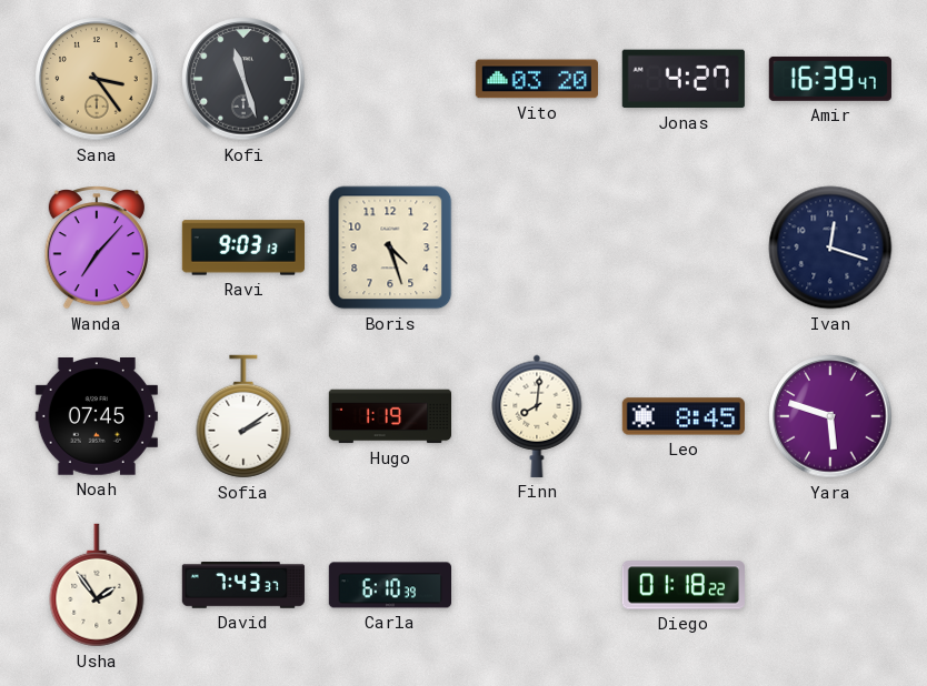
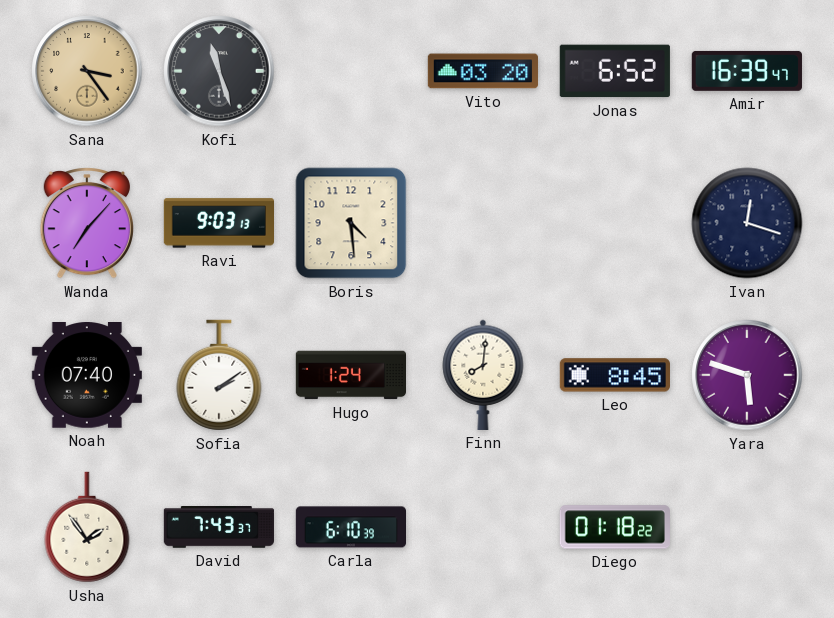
Jonas: 4:27 -> 6:52 (615, 71)
Boris: 4:27 -> 4:29 (351, 223)
Noah: 07:45 -> 07:40 (87, 376)
Hugo: 1:19 -> 1:24 (350, 375)
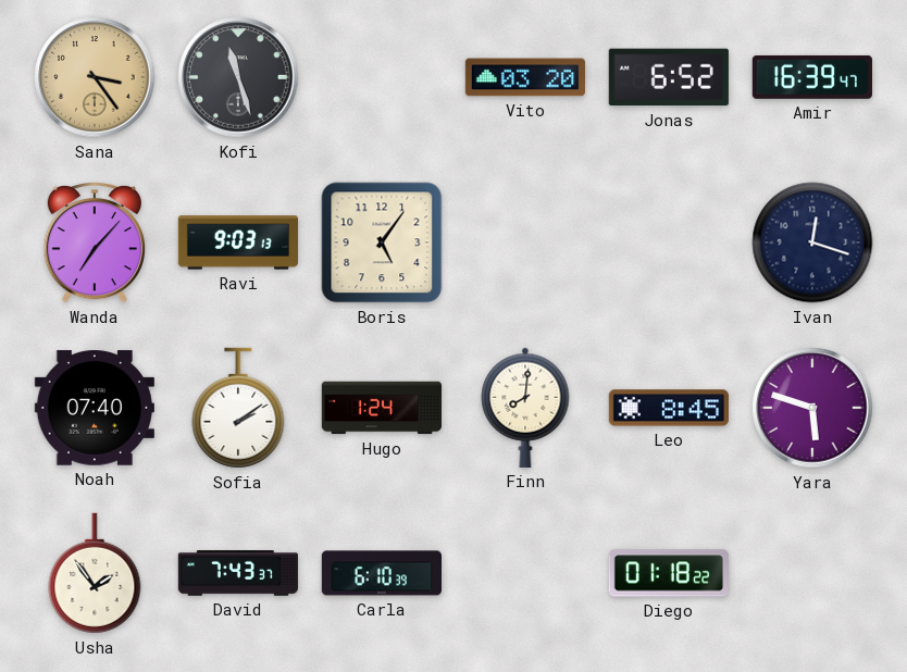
Boris: 4:29 -> 5:06 (382, 242)
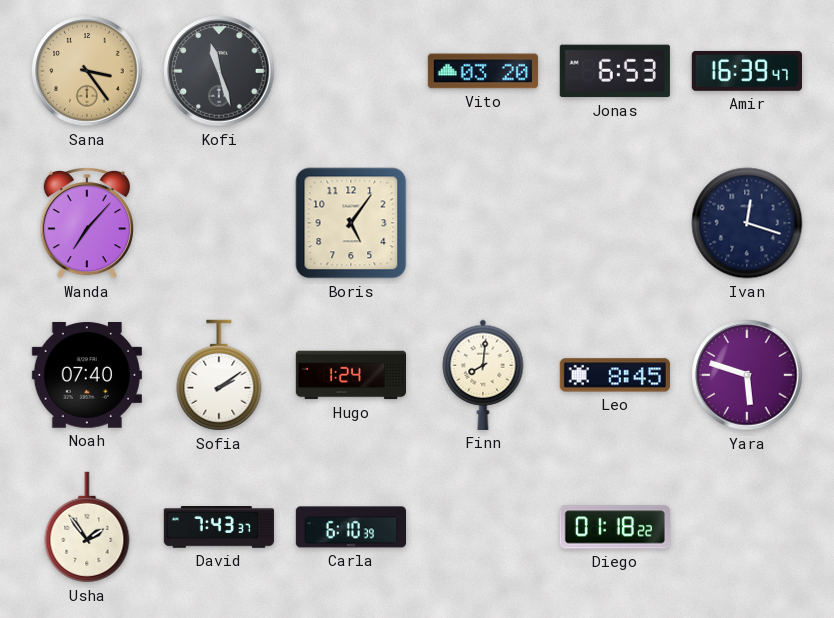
Jonas: 6:52 -> 6:53 (615, 71)
Ravi: 9:03 -> none (237, 242)
